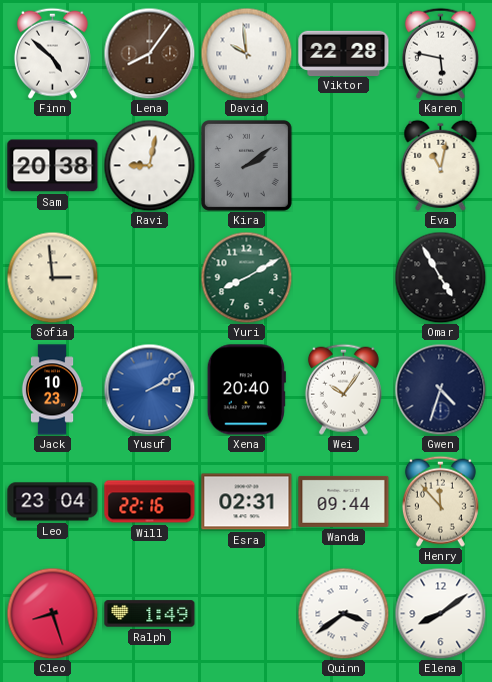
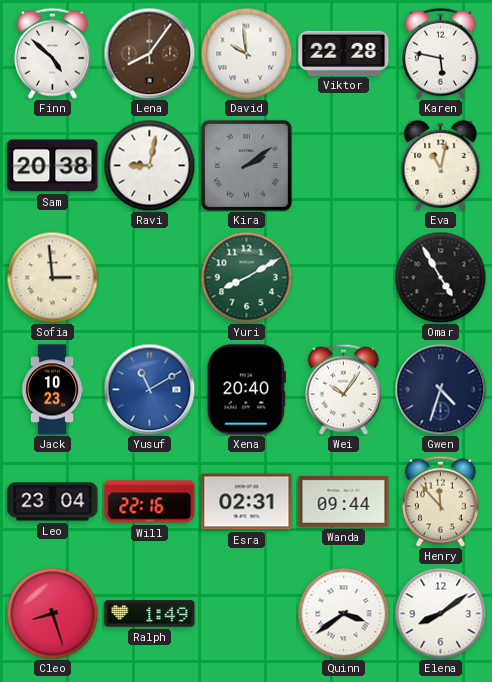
Yusuf: 2:10 -> 11:10 (149, 389)
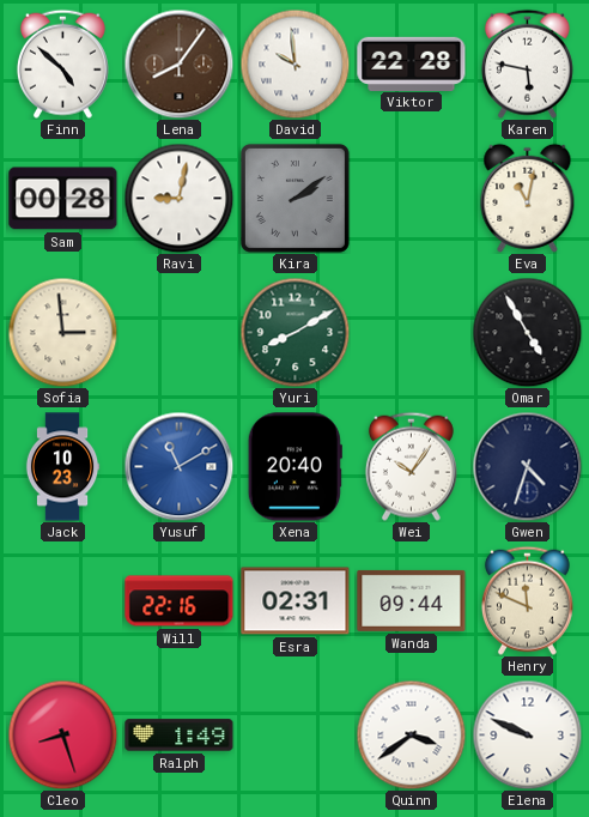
Sam: 20:38 -> 00:28 (63, 199)
Leo: 23:04 -> none (53, 502)
Henry: 11:53 -> 11:49 (527, 600)
Elena: 8:09 -> 9:49 (527, 734)
